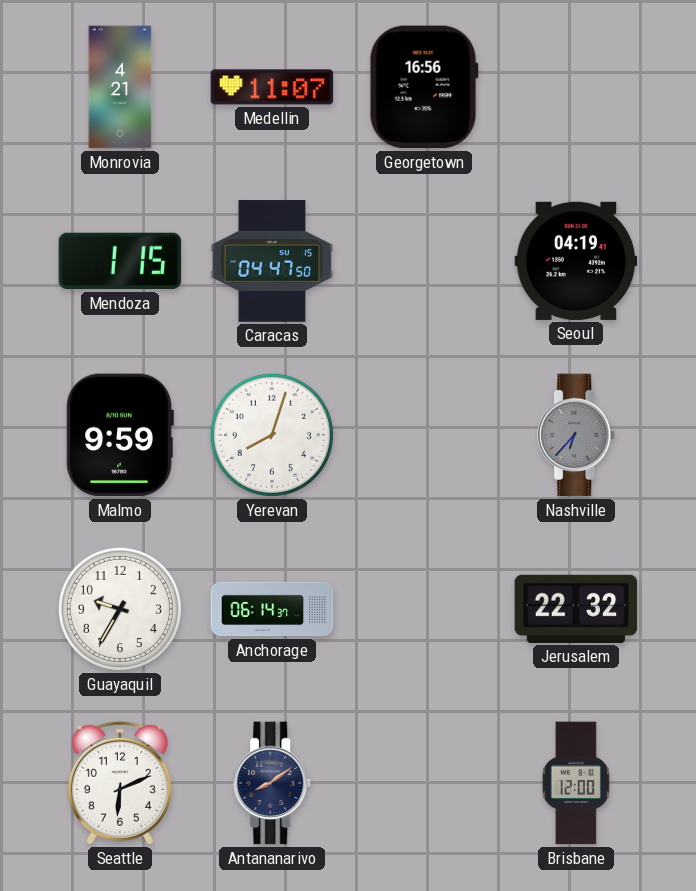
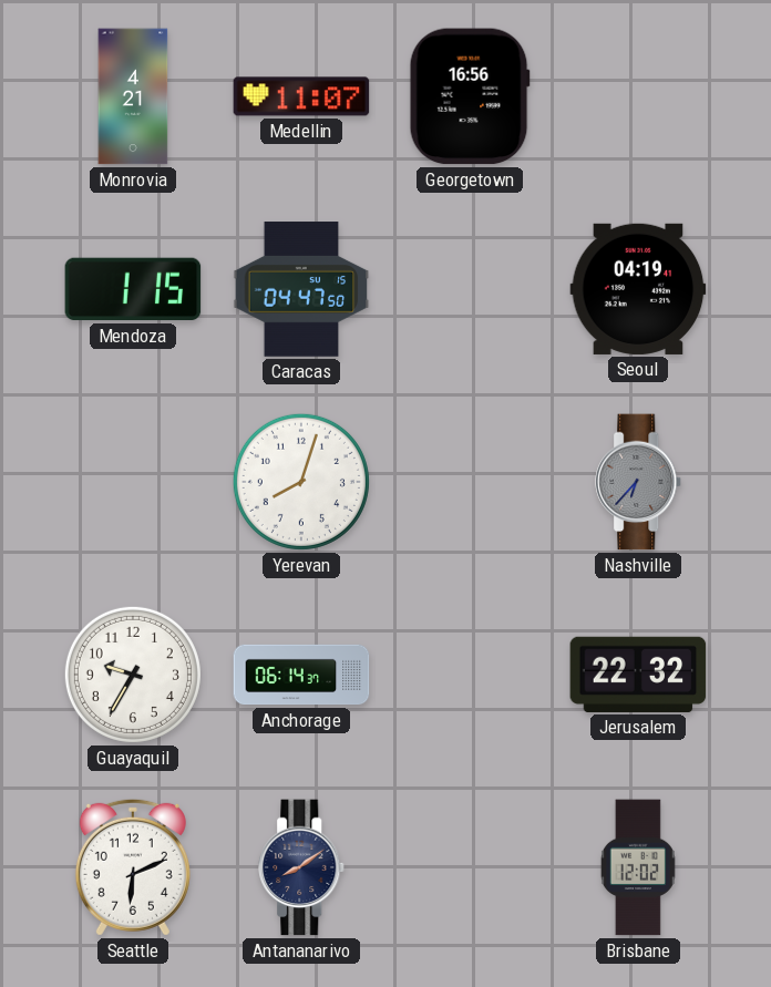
Malmo: 9:59 -> none (120, 435)
Brisbane: 12:00 -> 12:02 (638, 867)
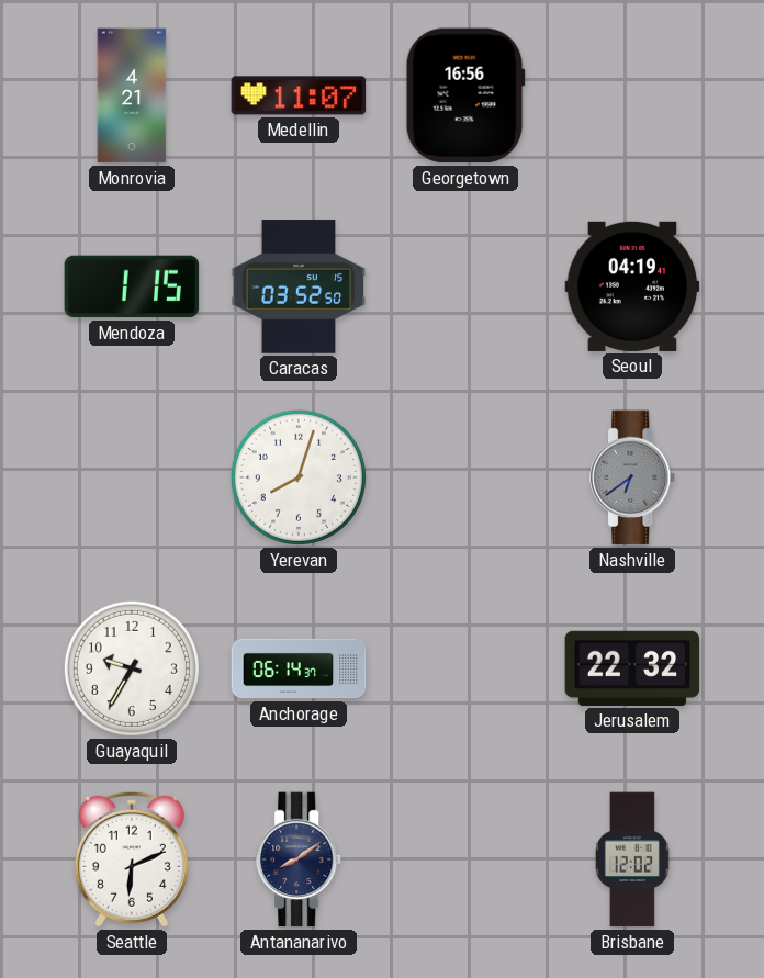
Caracas: 04:47 -> 03:52 (299, 286)
Nashville: 6:37 -> 6:39 (633, 477)
